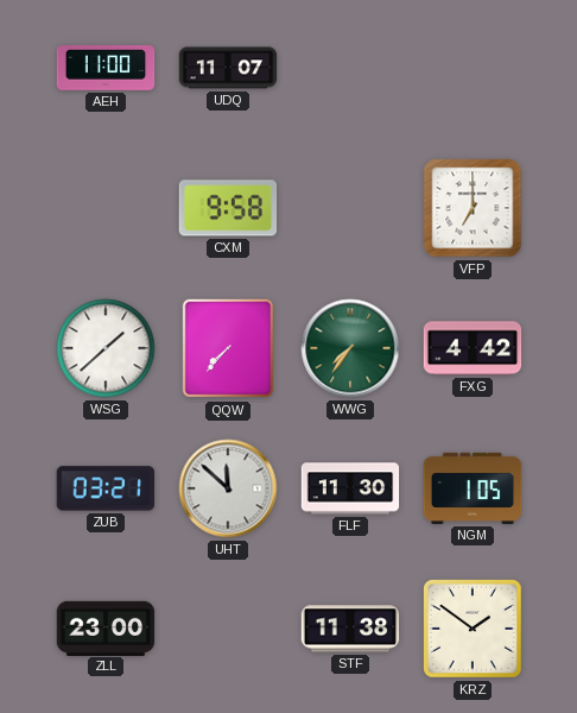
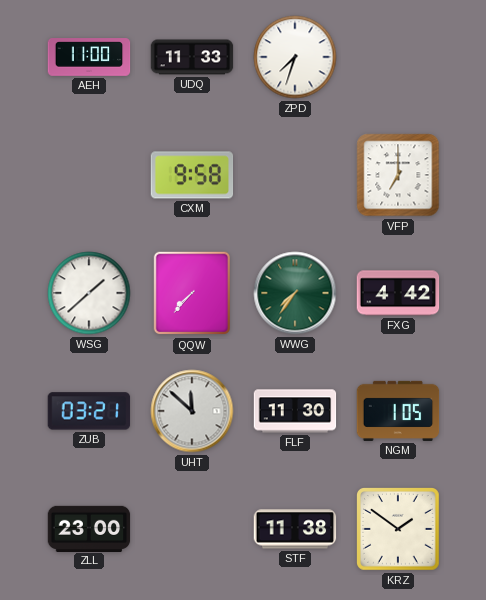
UDQ: 11:07 -> 11:33 (192, 57)
ZPD: none -> 7:33 (295, 57)
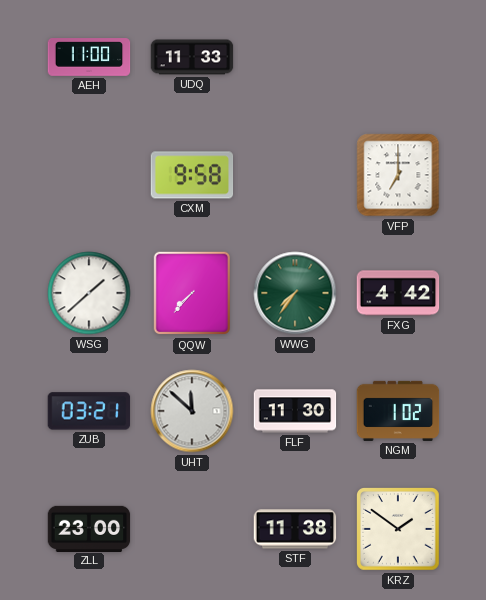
ZPD: 7:33 -> none (295, 57)
NGM: 1:05 -> 1:02 (398, 411)
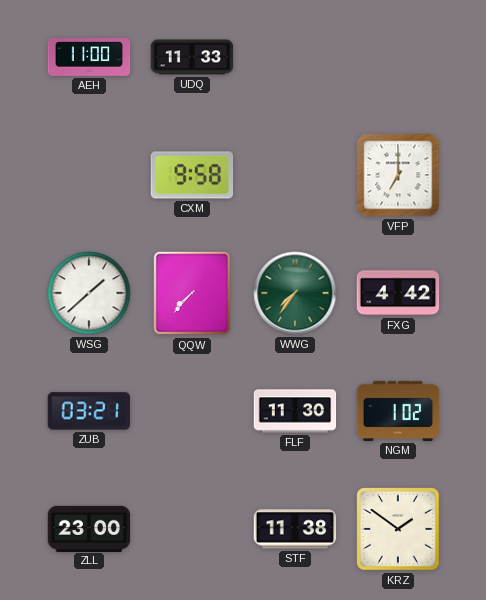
UHT: 11:52 -> none (192, 411)
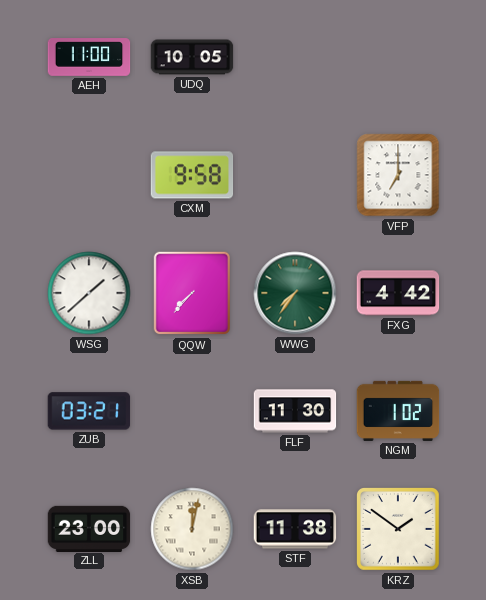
UDQ: 11:33 -> 10:05 (192, 57)
XSB: none -> 12:02 (192, 529)
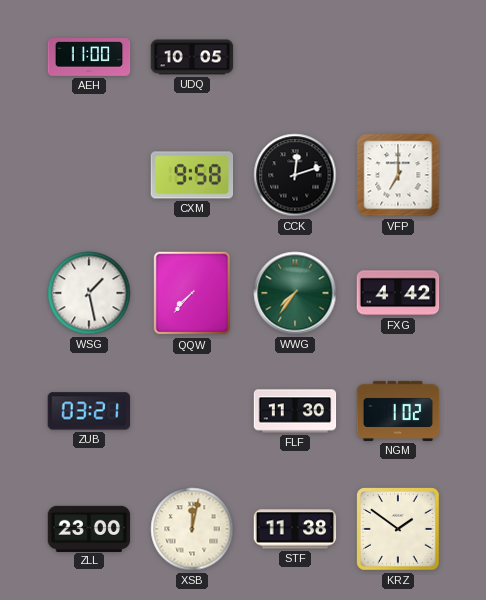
CCK: none -> 12:12 (295, 175)
WSG: 1:38 -> 1:28 (89, 293)
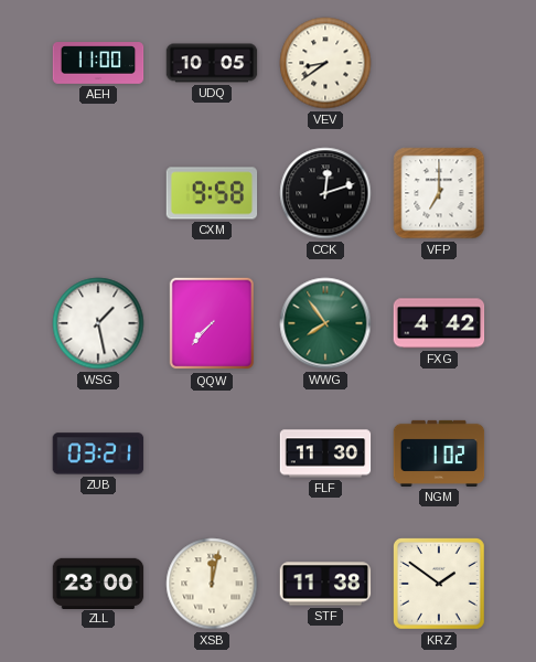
VEV: none -> 8:39 (325, 63)
WWG: 7:36 -> 7:54 (325, 323)
